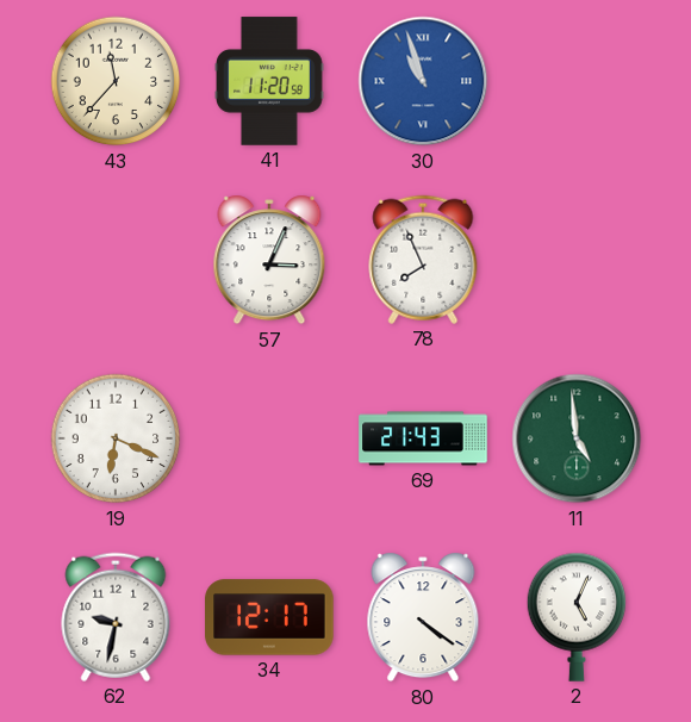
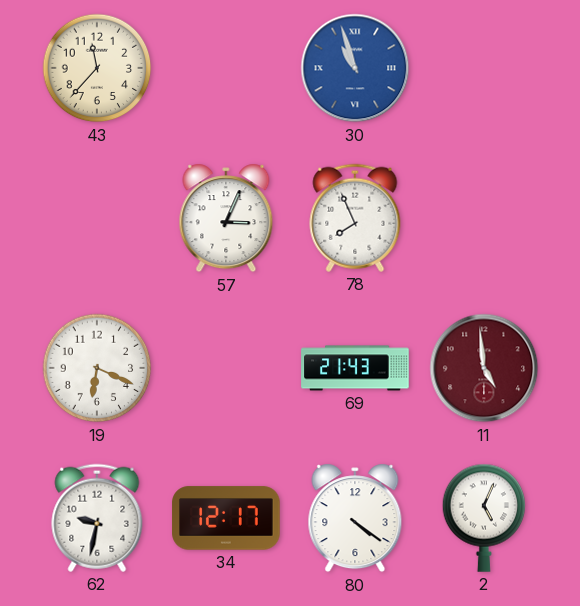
41: 11:20 -> none (270, 81)
11 dial: green -> burgundy (484, 368)
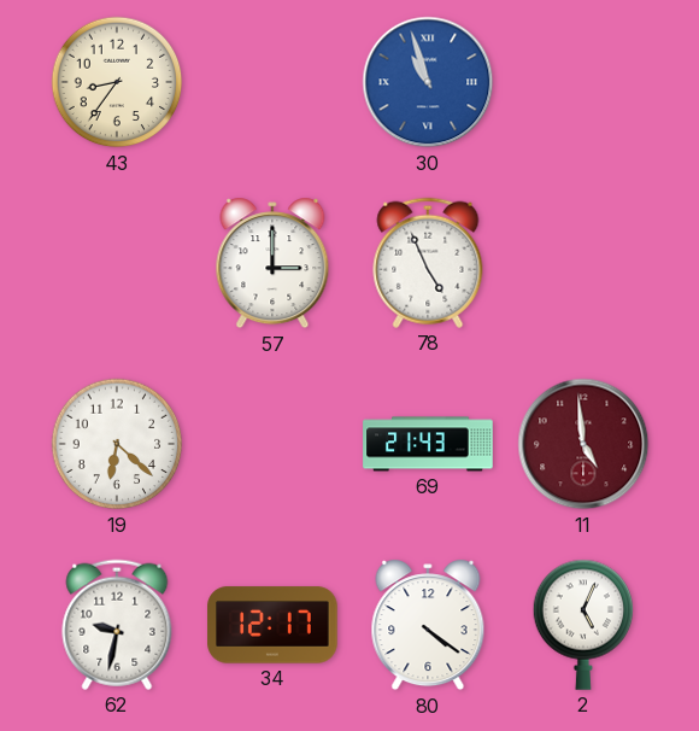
43: 11:37 -> 8:36 (117, 82)
57: 3:04 -> 3:00 (272, 263)
78: 7:56 -> 4:56 (428, 263)
19: 6:19 -> 6:22 (117, 444)
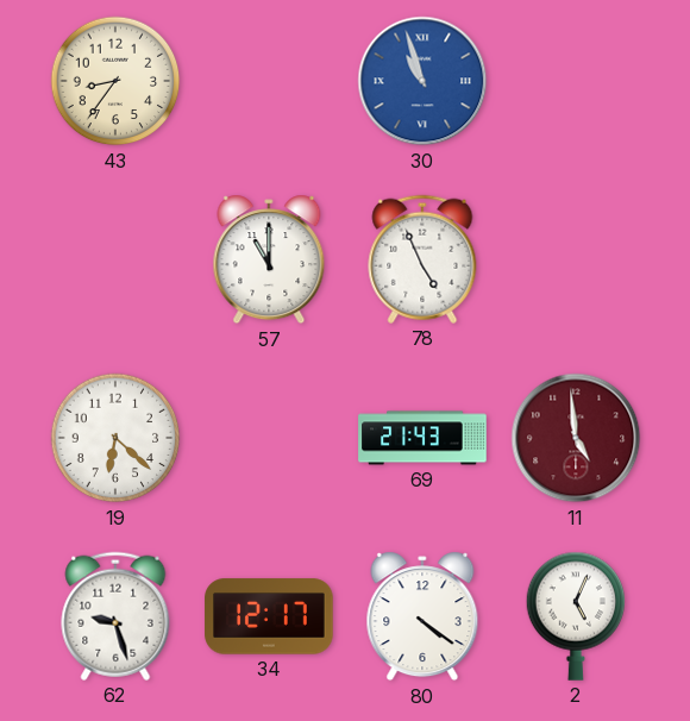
57: 3:00 -> 11:00 (269, 259)
62: 9:32 -> 9:27 (115, 616)
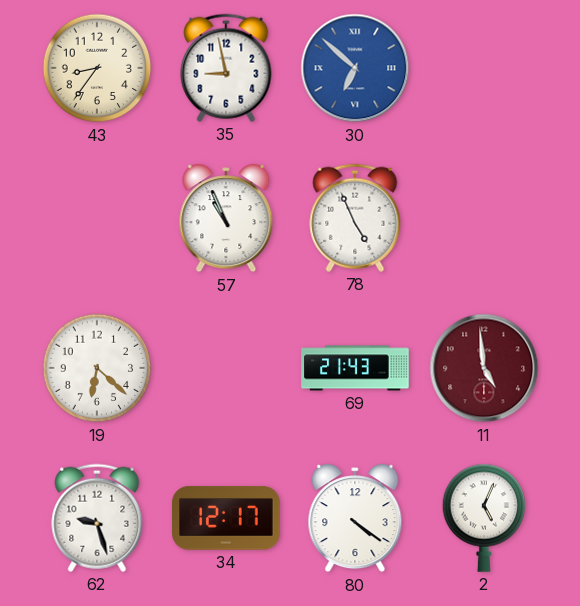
35: none -> 8:58 (226, 68)
30: 10:57 -> 6:52 (355, 68)
57: 11:00 -> 10:56 (226, 218)
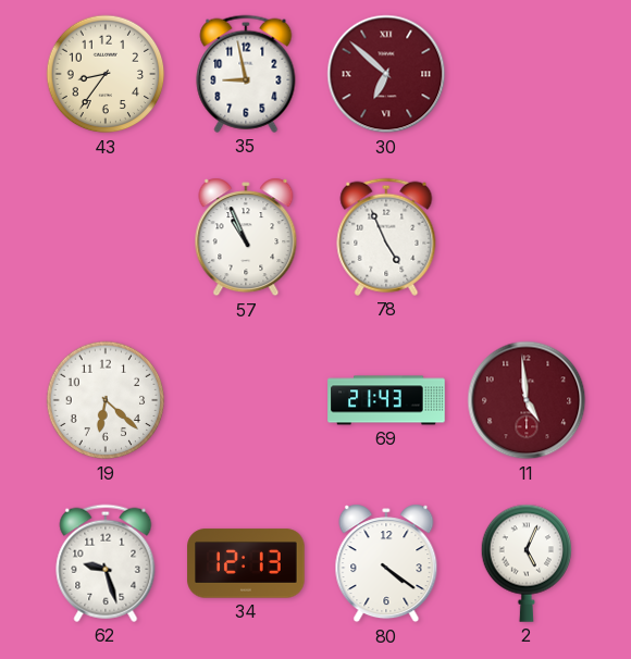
30 dial: blue -> burgundy (386, 74)
34: 12:17 -> 12:13 (246, 563)
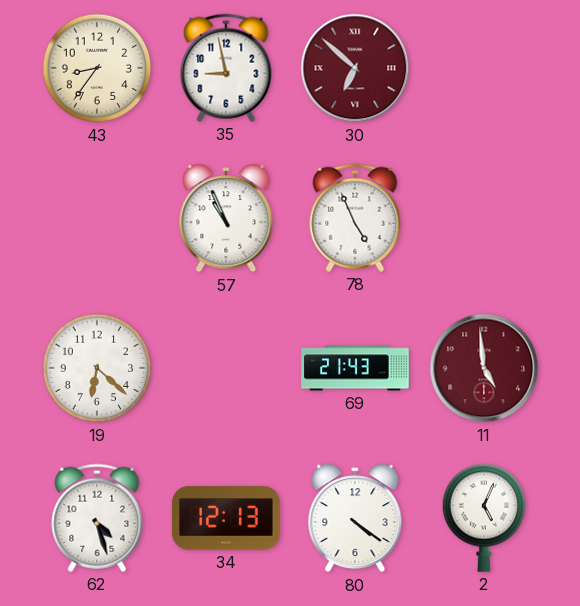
62: 9:27 -> 4:27 (97, 518)
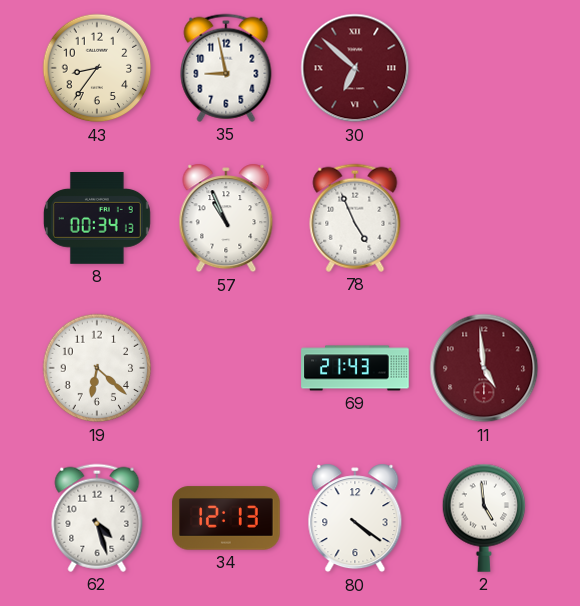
8: none -> 00:34 (97, 219)
2: 5:04 -> 4:59 (484, 518)
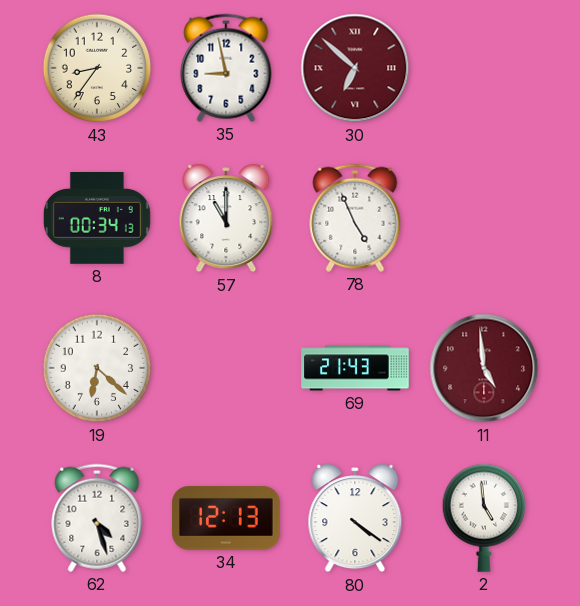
57: 10:56 -> 11:00 (226, 218)
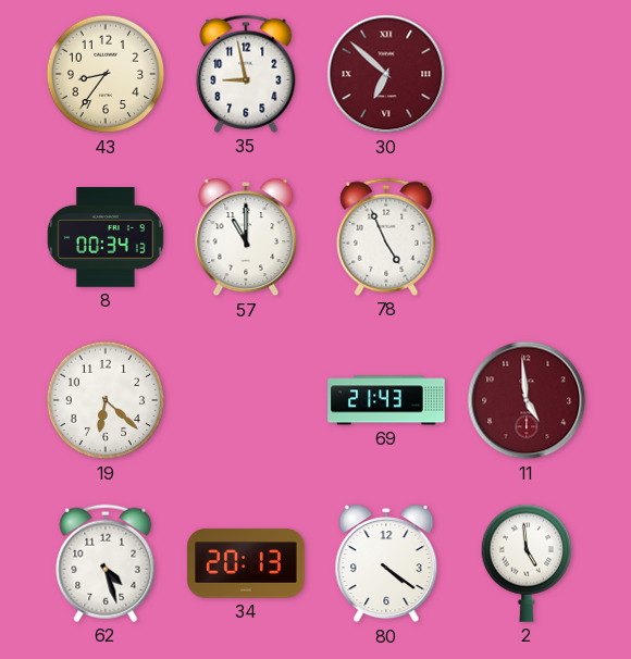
34: 12:13 -> 20:13 (246, 563)
